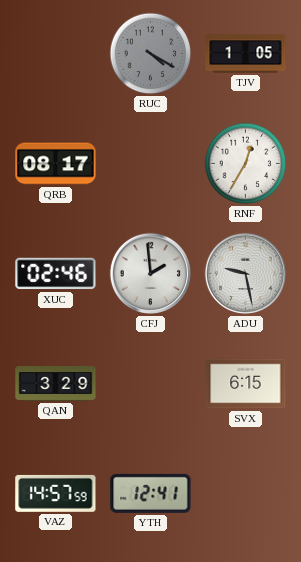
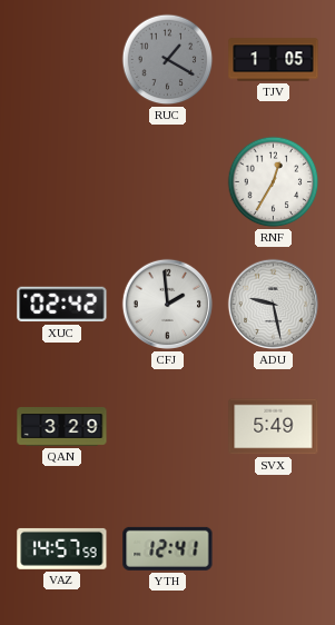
RUC: 4:20 -> 1:20 (168, 60)
QRB: 08:17 -> none (56, 164)
XUC: 02:46 -> 02:42 (62, 305)
SVX: 6:15 -> 5:49 (274, 427)
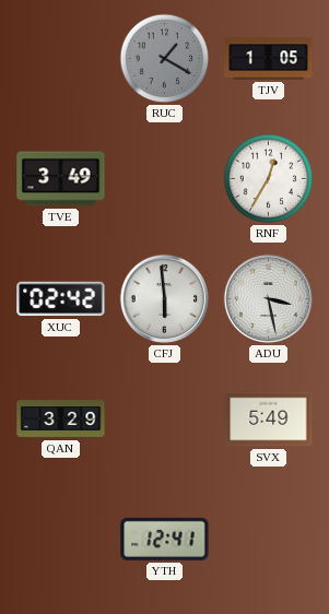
TVE: none -> 3:49 (61, 179)
CFJ: 1:59 -> 5:59 (164, 298)
ADU: 9:28 -> 3:28 (268, 298)
VAZ: 14:57 -> none (62, 548)
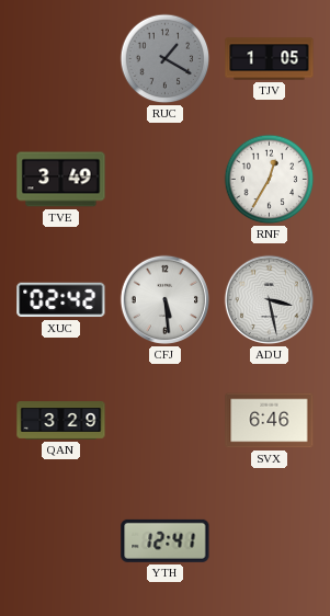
CFJ: 5:59 -> 5:29 (164, 299)
SVX: 5:49 -> 6:46 (270, 421)
